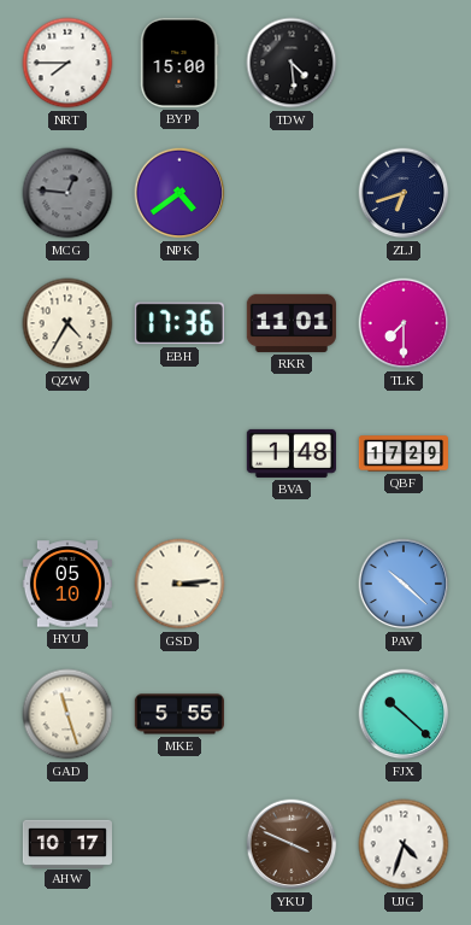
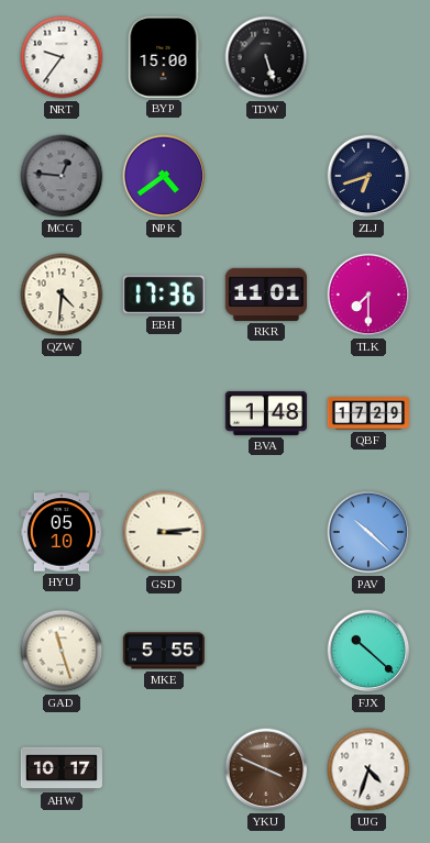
NRT: 7:45 -> 9:36 (62, 57)
TDW: 4:29 -> 5:27 (266, 57)
QZW: 4:35 -> 4:31 (62, 295)
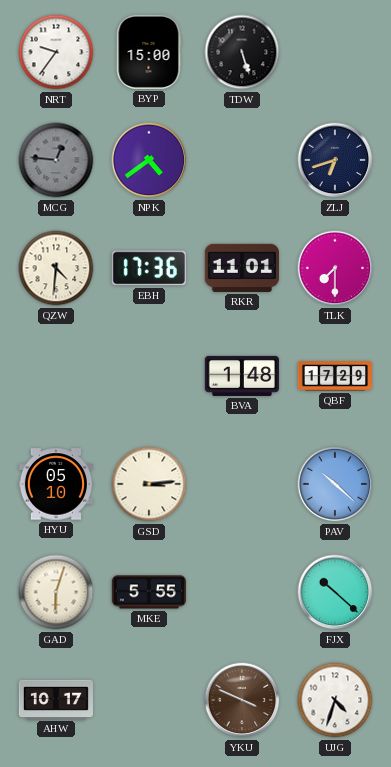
GAD: 11:27 -> 6:03 (56, 592)
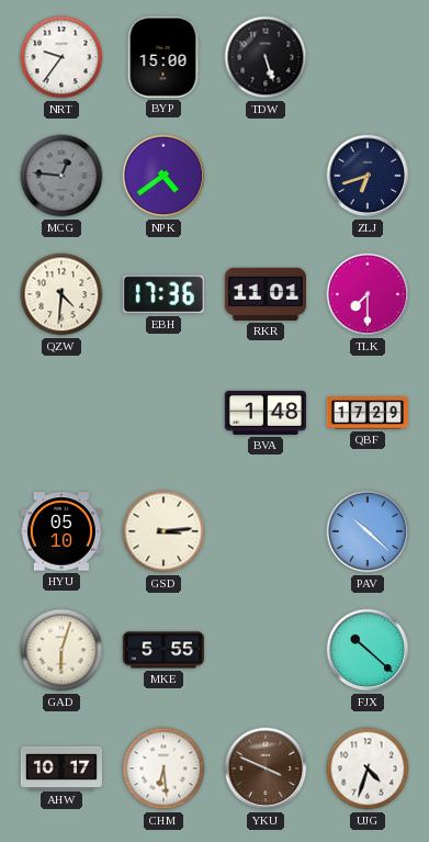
CHM: none -> 6:29 (163, 768)
